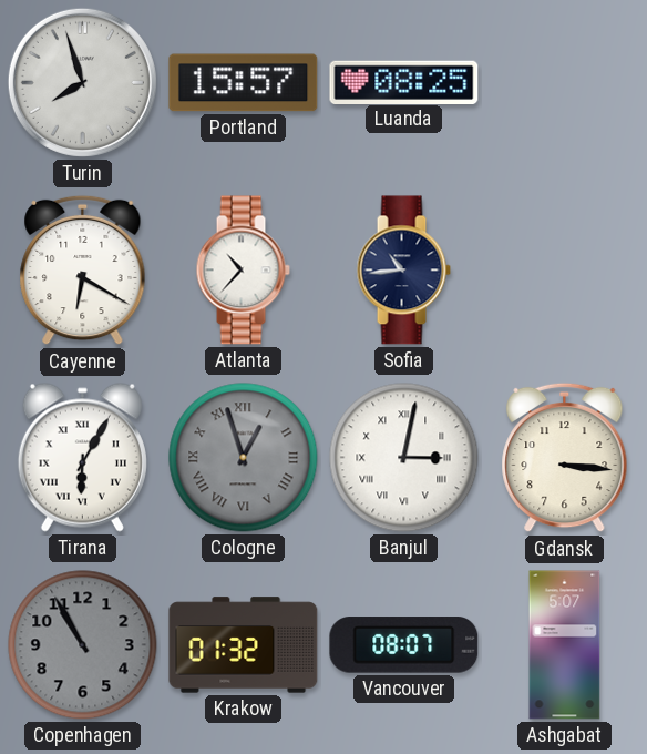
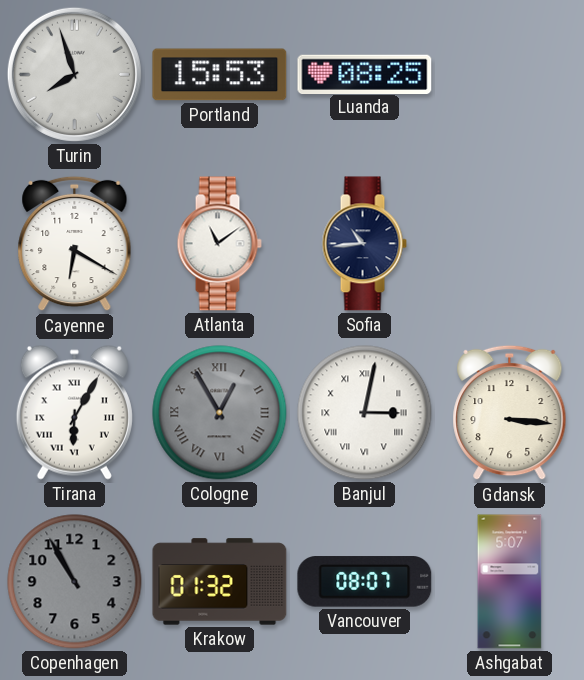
Portland: 15:57 -> 15:53 (220, 75)
Atlanta: 10:37 -> 11:09 (219, 244)
Cologne: 12:57 -> 12:55 (220, 413)
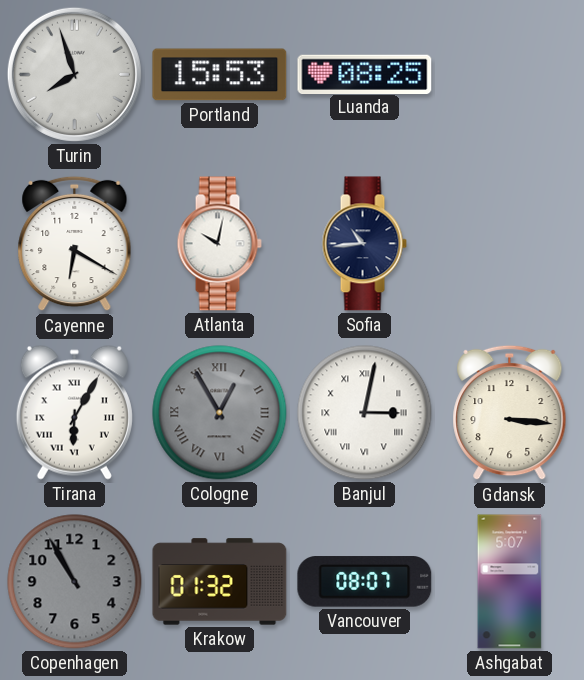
Atlanta: 11:09 -> 10:02 (219, 244)
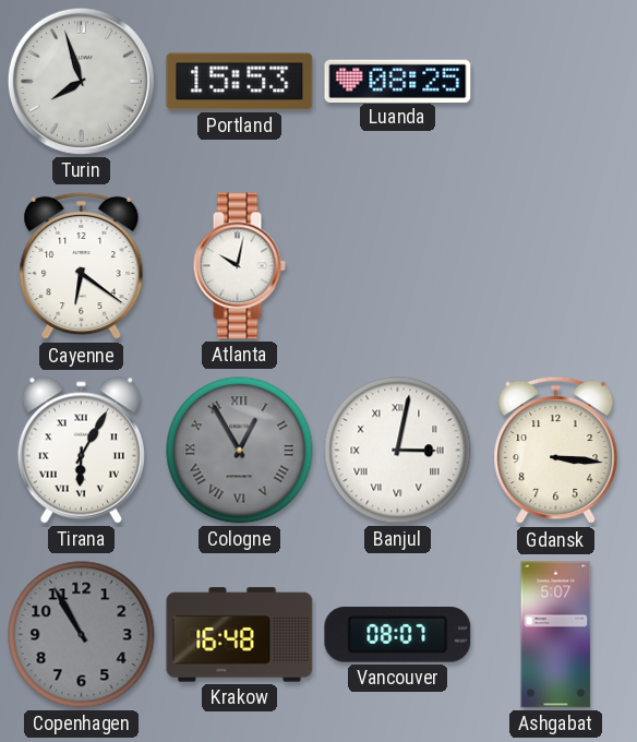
Cayenne: 6:20 -> 6:21 (82, 266)
Sofia: 10:44 -> none (364, 244)
Krakow: 01:32 -> 16:48 (240, 635)
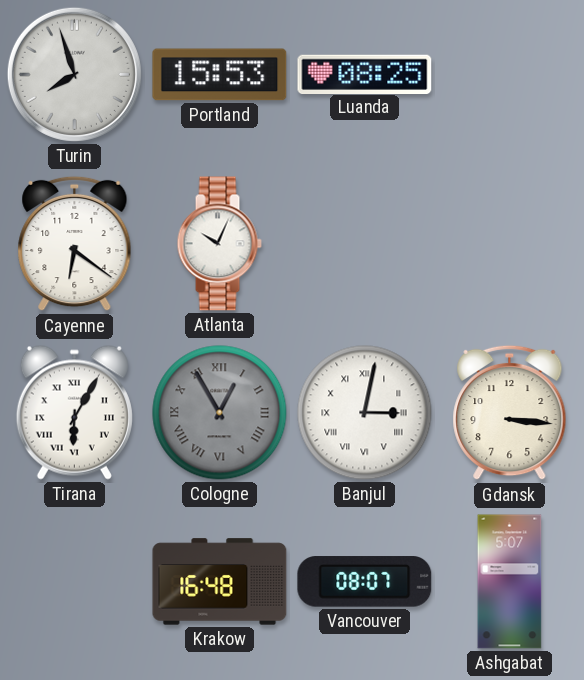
Atlanta: 10:02 -> 10:04 (219, 244)
Copenhagen: 10:55 -> none (82, 635)
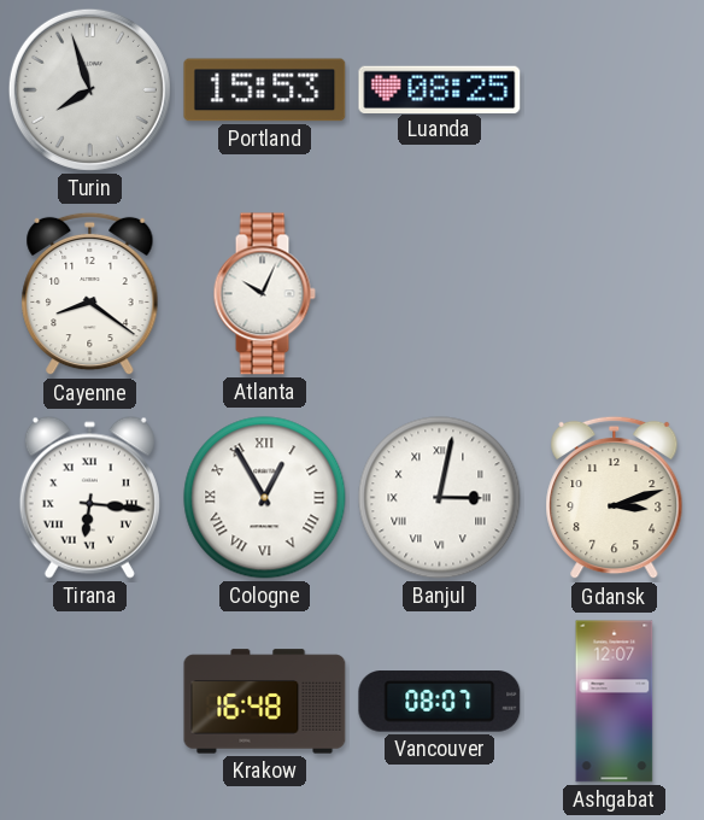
Cayenne: 6:21 -> 8:21 (90, 294)
Tirana: 6:05 -> 6:16 (89, 497)
Cologne dial: grey -> white (265, 498)
Gdansk: 3:16 -> 3:12 (615, 498)
Ashgabat: 5:07 -> 12:07 (615, 702)
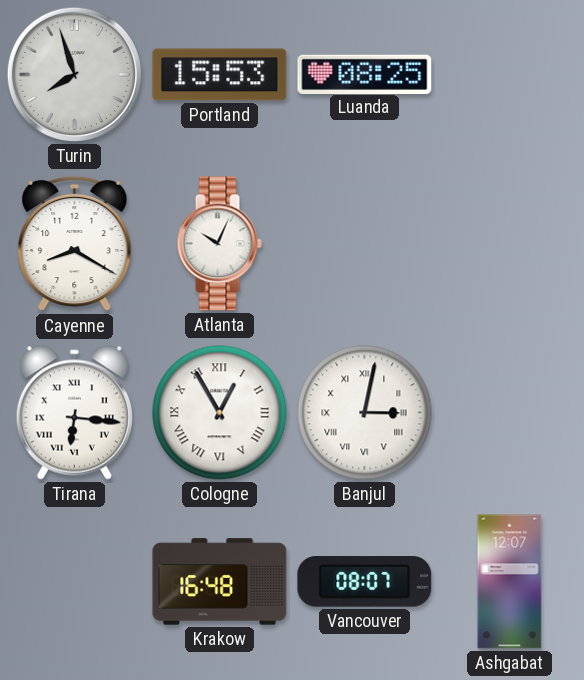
Cayenne: 8:21 -> 8:20 (75, 244)
Gdansk: 3:12 -> none (615, 498)
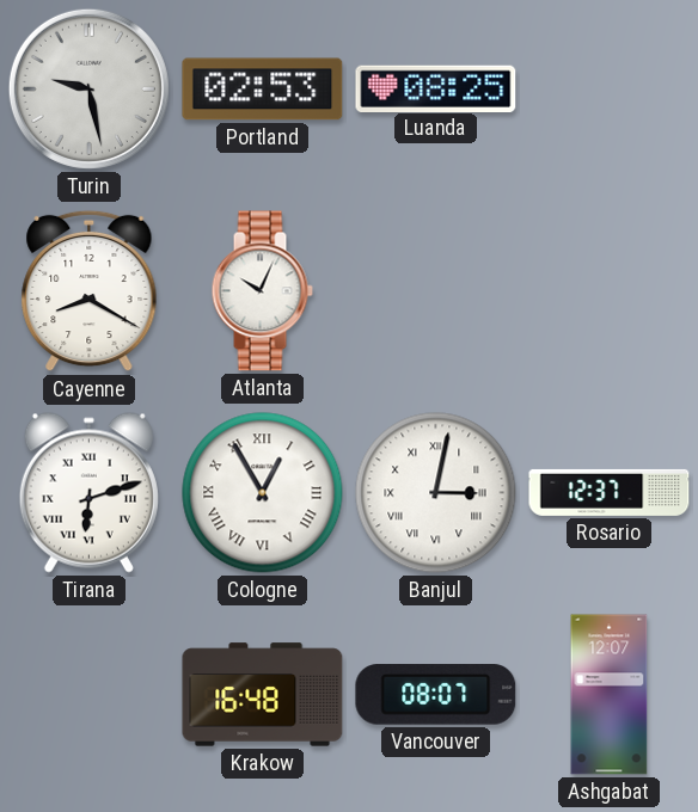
Turin: 7:57 -> 9:28 (88, 88)
Portland: 15:53 -> 02:53 (263, 90)
Tirana: 6:16 -> 6:12 (88, 492)
Rosario: none -> 12:37 (610, 492)
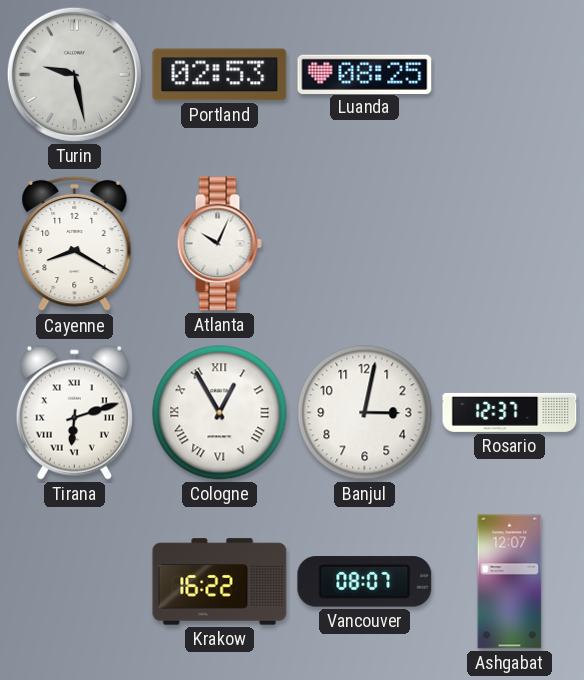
Banjul numerals: Roman -> Arabic (365, 413)
Krakow: 16:48 -> 16:22 (220, 582)
